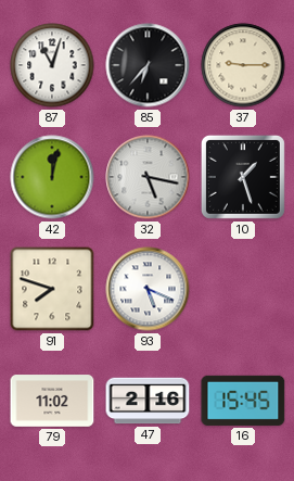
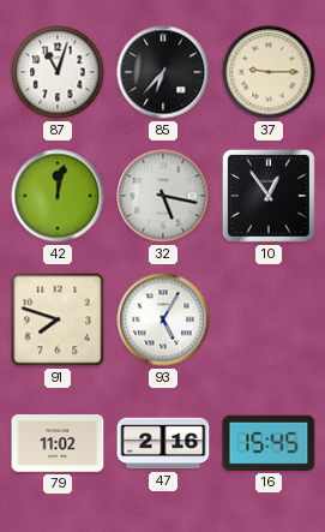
10: 1:27 -> 12:54 (269, 196)
93: 5:19 -> 5:05 (163, 319)
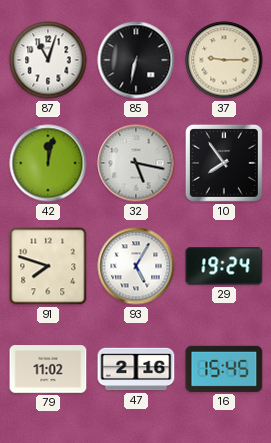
85: 6:37 -> 6:32 (136, 60)
10: 12:54 -> 7:54 (224, 163)
29: none -> 19:24 (224, 266)
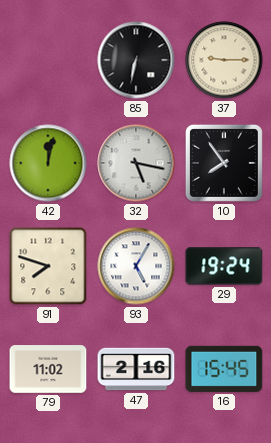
87: 11:03 -> none (48, 60)
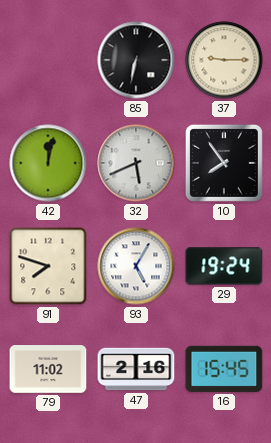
32: 5:17 -> 5:41 (136, 163)
